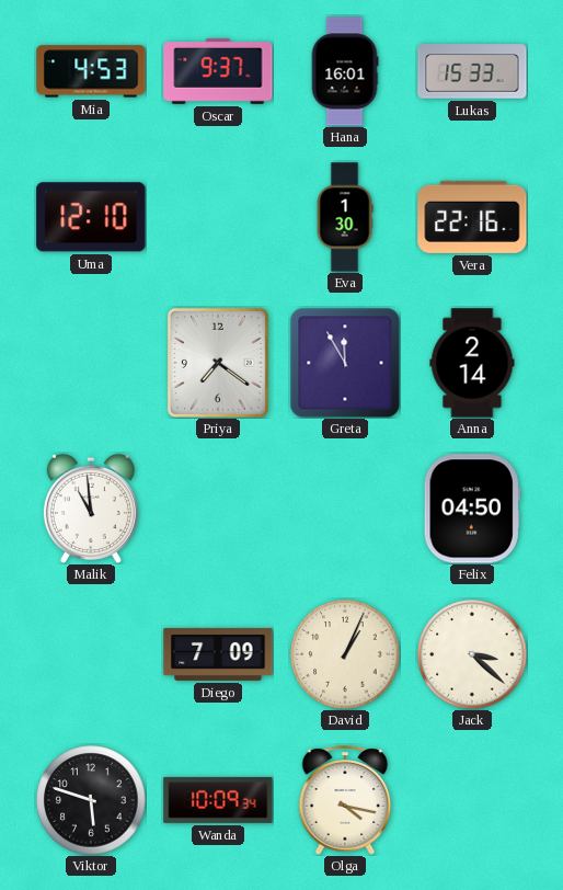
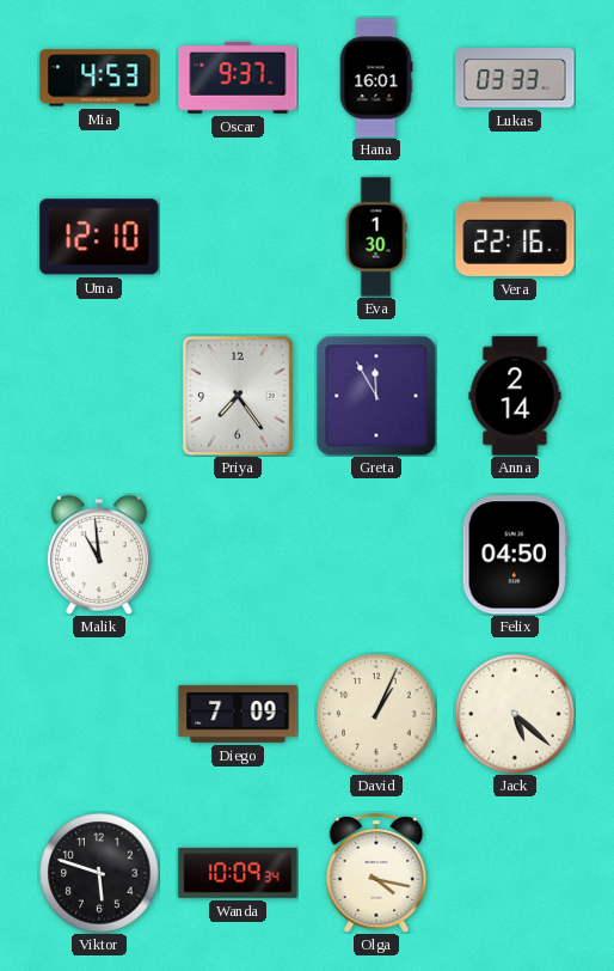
Lukas: 15:33 -> 03:33 (515, 78)
Priya: 7:21 -> 7:24 (238, 396)
Jack: 3:22 -> 5:22 (515, 714)
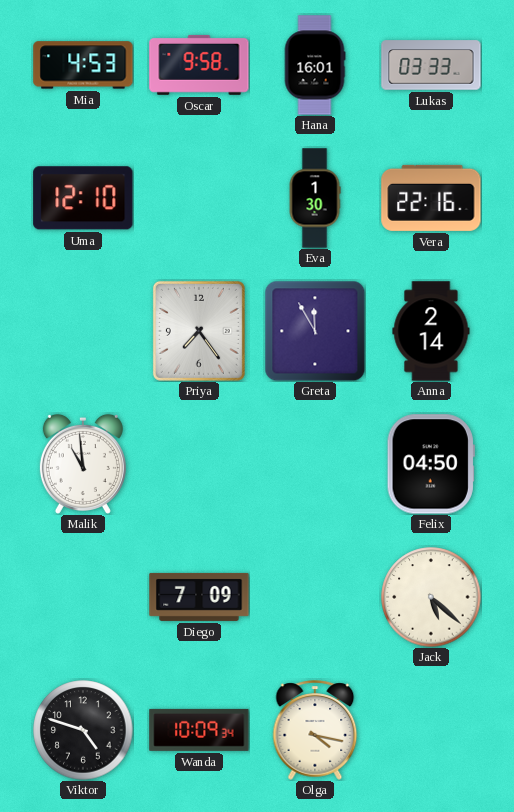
Oscar: 9:37 -> 9:58 (199, 65)
David: 1:04 -> none (376, 714)
Viktor: 5:48 -> 4:48 (83, 730)
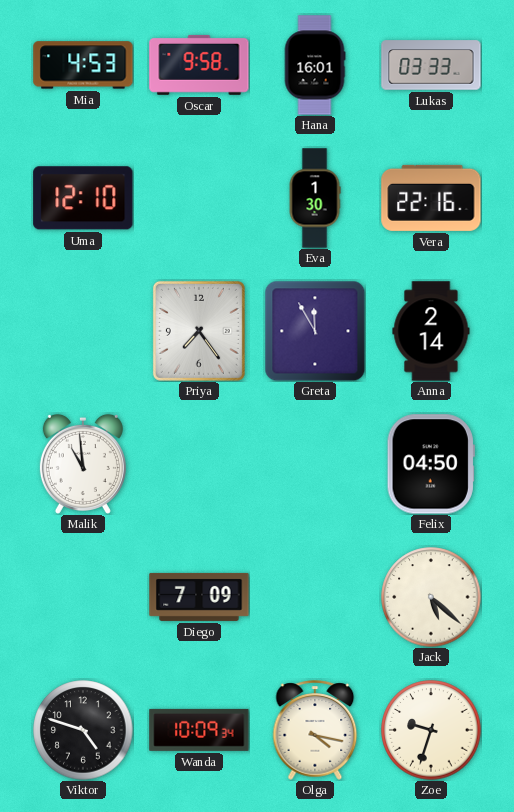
Zoe: none -> 9:33 (431, 730)
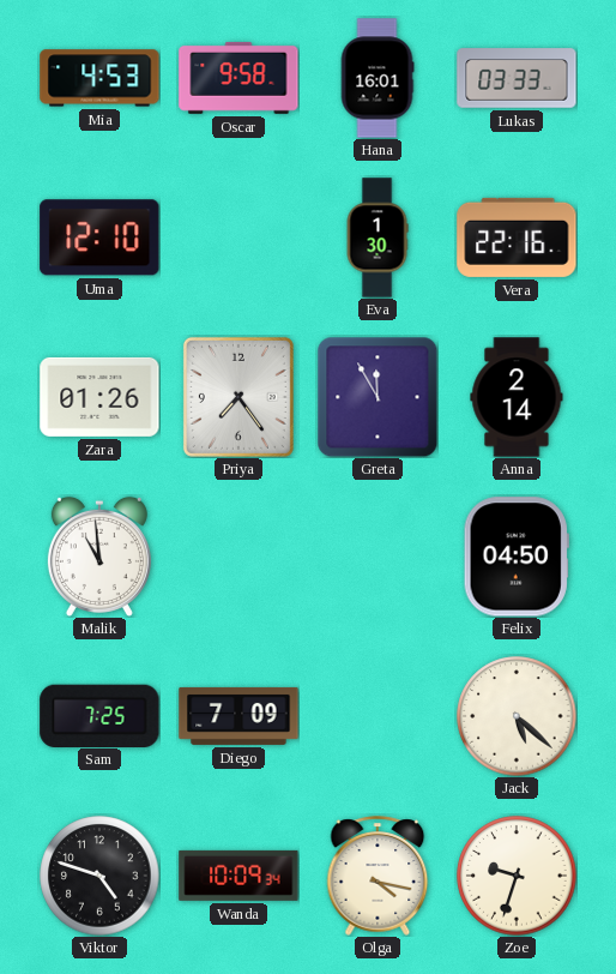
Zara: none -> 01:26 (99, 397)
Sam: none -> 7:25 (99, 715)
